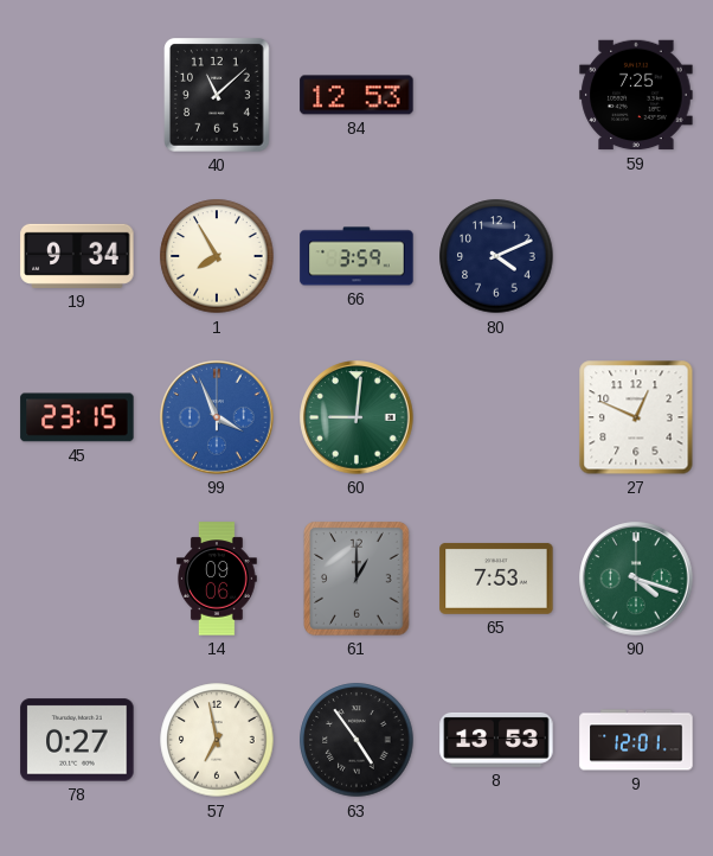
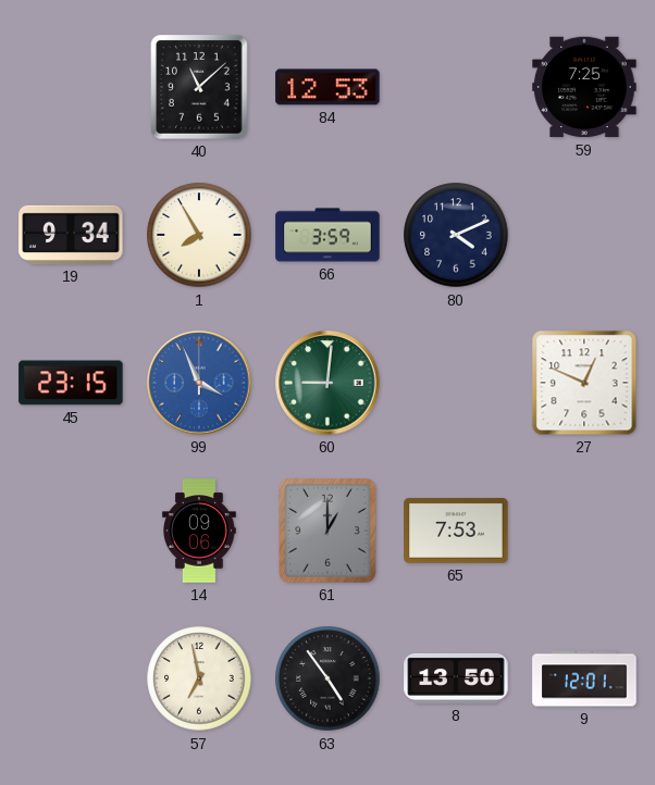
90: 4:18 -> none (636, 579)
78: 0:27 -> none (77, 740)
8: 13:53 -> 13:50 (456, 678)
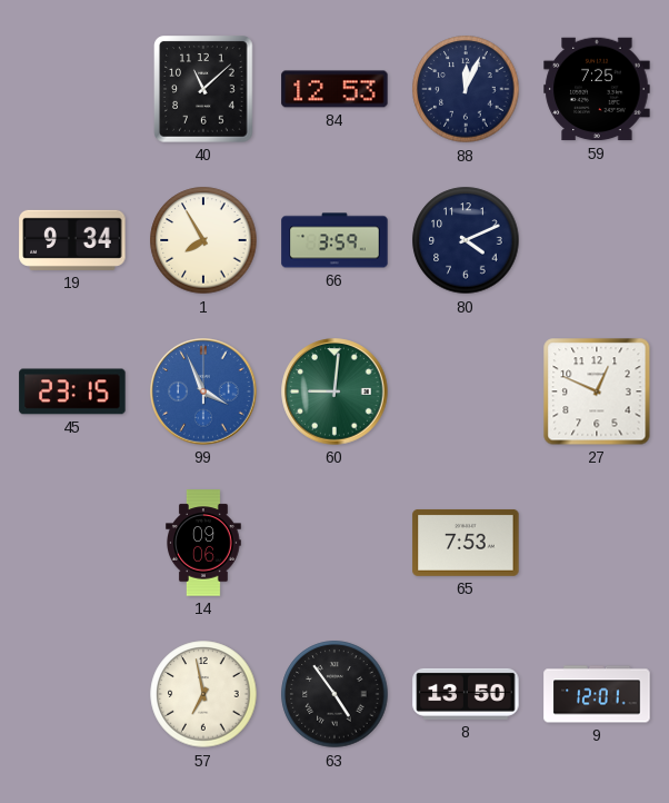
88: none -> 12:04 (466, 89)
61: 1:00 -> none (327, 531)
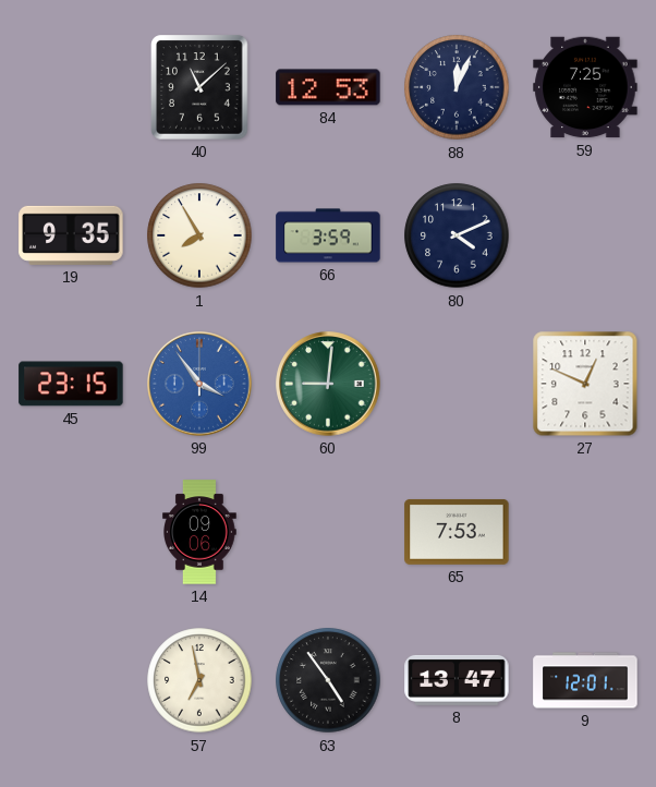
19: 9:34 -> 9:35 (71, 235)
99: 3:56 -> 3:54 (199, 384)
8: 13:50 -> 13:47 (457, 680)
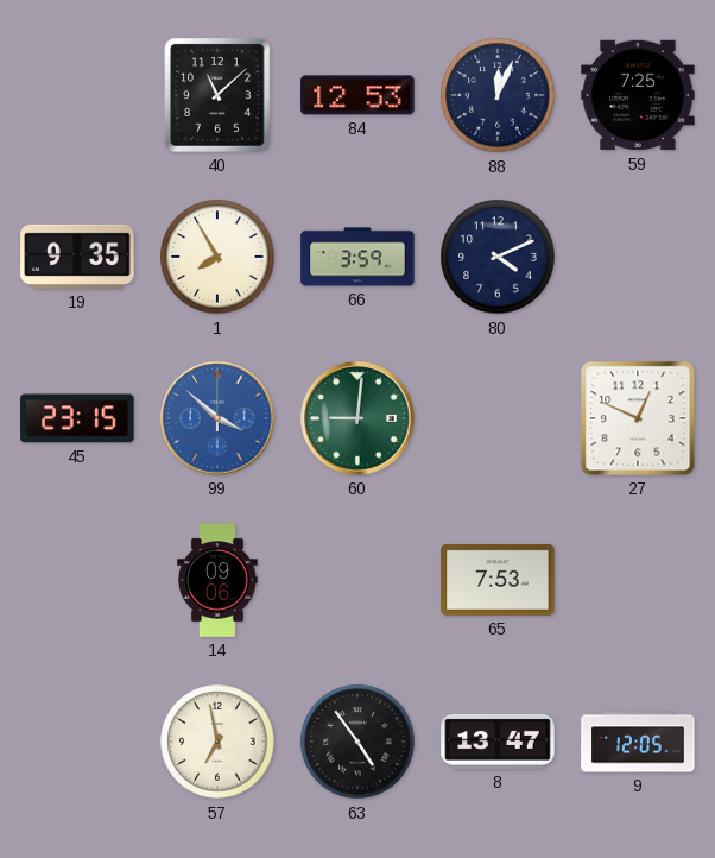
99: 3:54 -> 3:52 (217, 418)
9: 12:01 -> 12:05 (638, 742)
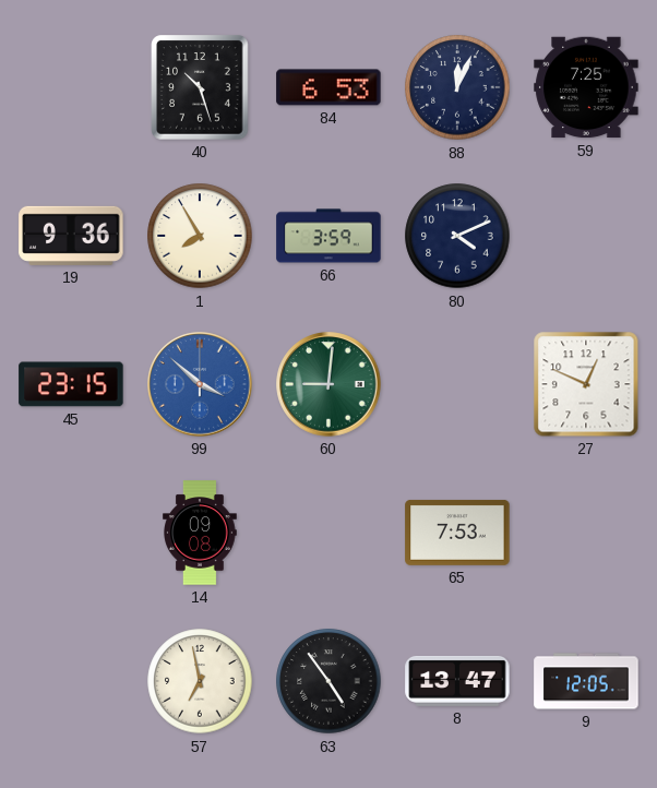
40: 11:08 -> 10:27 (200, 87)
84: 12:53 -> 6:53 (329, 87)
19: 9:35 -> 9:36 (71, 236)
14: 09:06 -> 09:08 (200, 533)
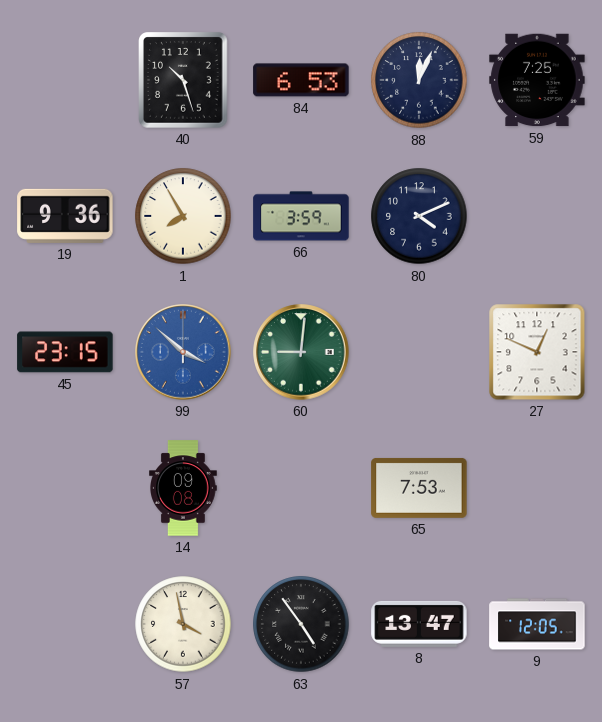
57: 6:58 -> 3:58 (183, 624)
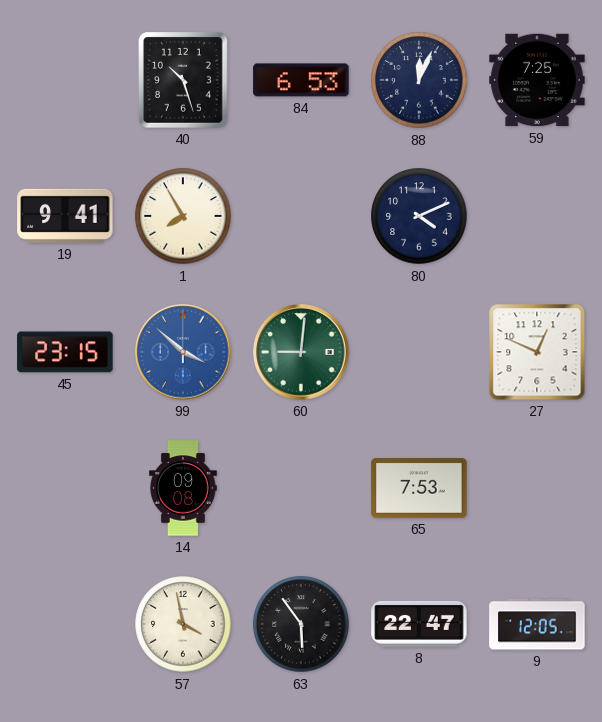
19: 9:36 -> 9:41 (65, 216)
66: 3:59 -> none (301, 216)
63: 4:54 -> 5:54 (301, 624)
8: 13:47 -> 22:47 (419, 624)
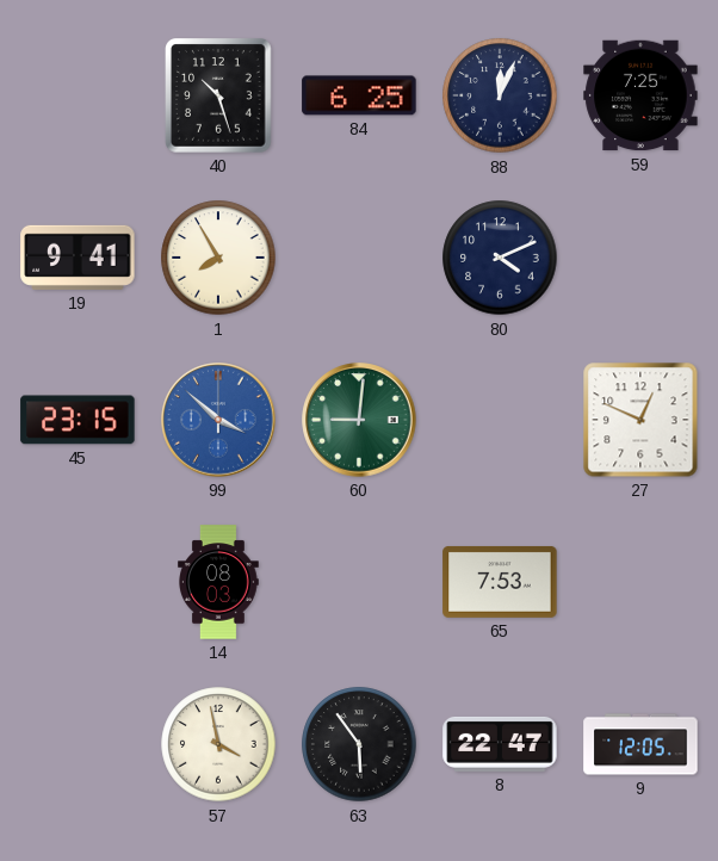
84: 6:53 -> 6:25 (359, 95)
14: 09:08 -> 08:03 (218, 582)
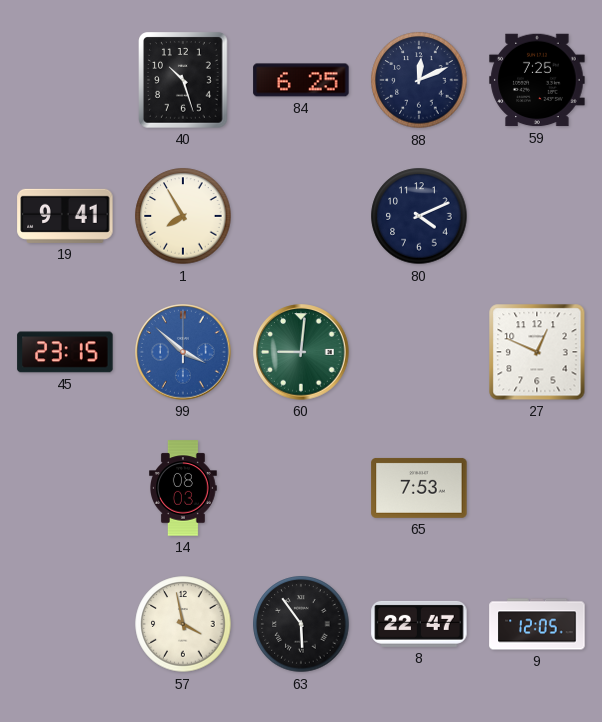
88: 12:04 -> 12:11 (419, 80)
